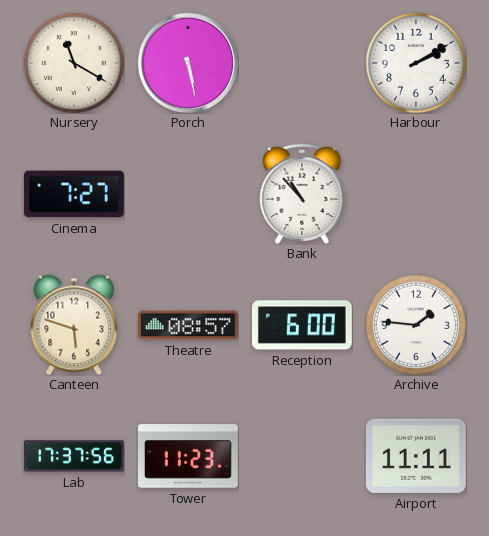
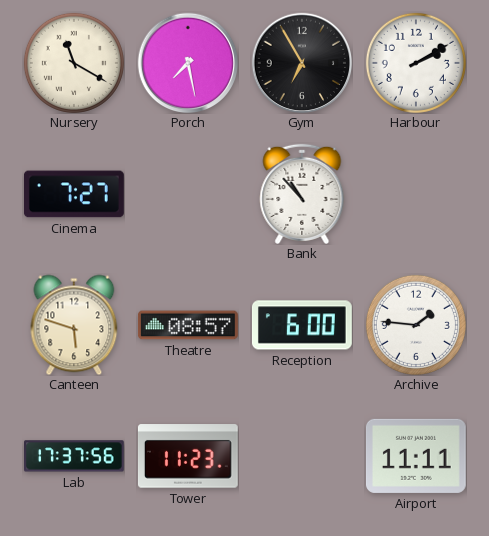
Porch: 5:28 -> 7:28 (188, 63)
Gym: none -> 6:55 (302, 63)
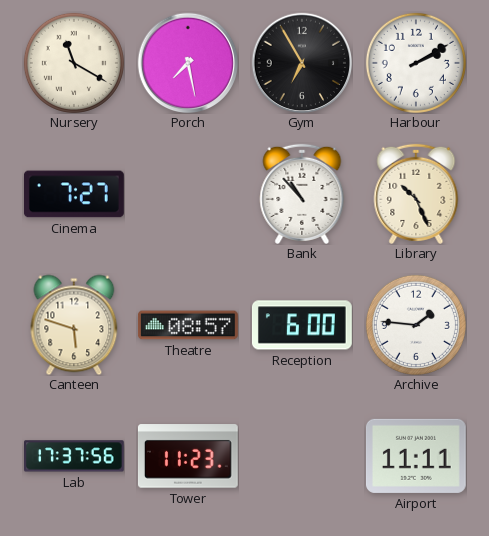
Library: none -> 10:26 (416, 194)
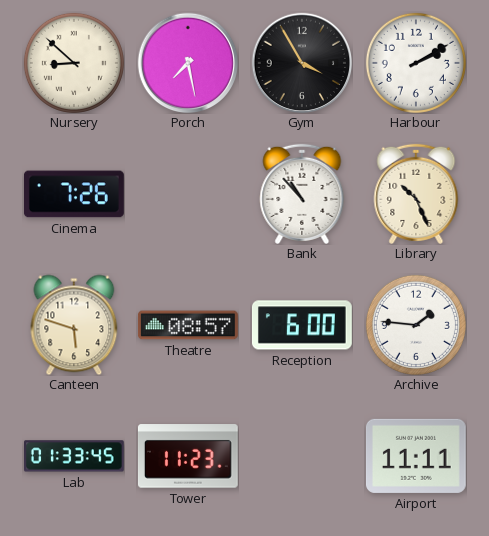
Nursery: 11:20 -> 8:52 (74, 63)
Gym: 6:55 -> 3:55 (302, 63)
Cinema: 7:27 -> 7:26 (74, 194)
Lab: 17:37 -> 01:33 (74, 456)
